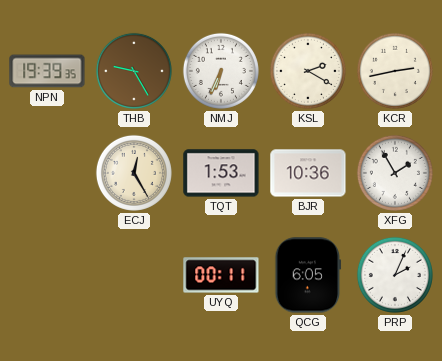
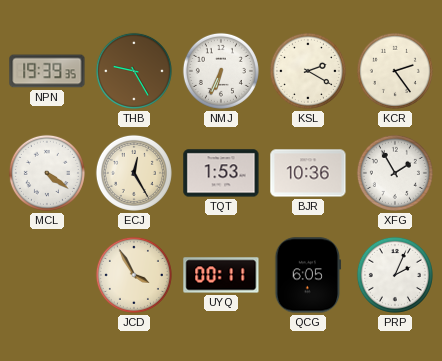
KCR: 2:43 -> 2:24 (395, 71)
MCL: none -> 4:21 (47, 173)
JCD: none -> 3:55 (134, 275)
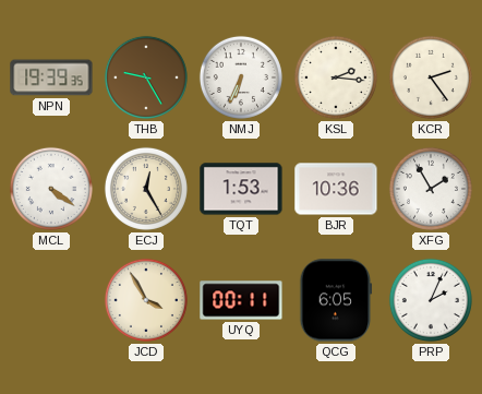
KSL: 2:20 -> 2:16 (336, 77)
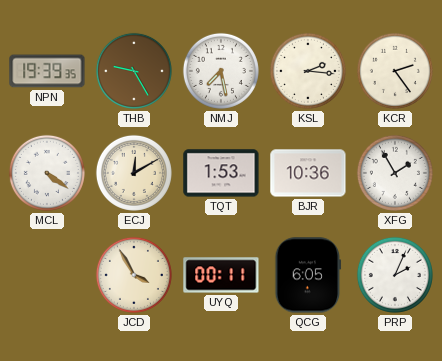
NMJ: 6:34 -> 7:28 (221, 71)
ECJ: 12:25 -> 12:10 (134, 173)
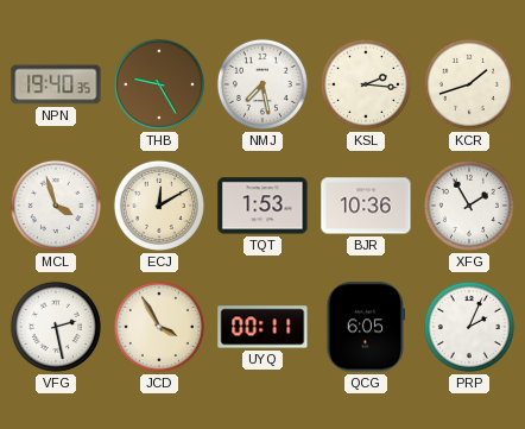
NPN: 19:39 -> 19:40 (56, 84)
KCR: 2:24 -> 1:42 (469, 84)
MCL: 4:21 -> 3:57 (56, 206)
VFG: none -> 2:28 (56, 327)
